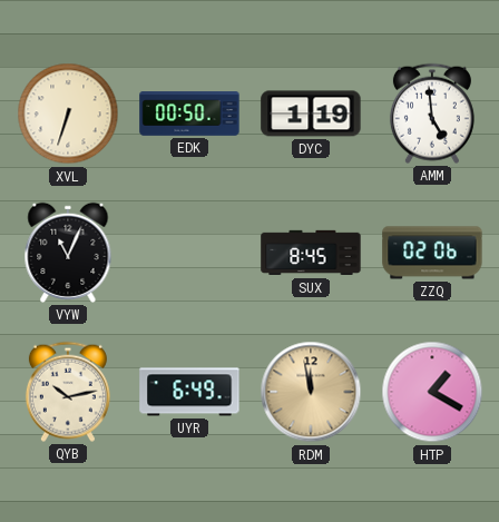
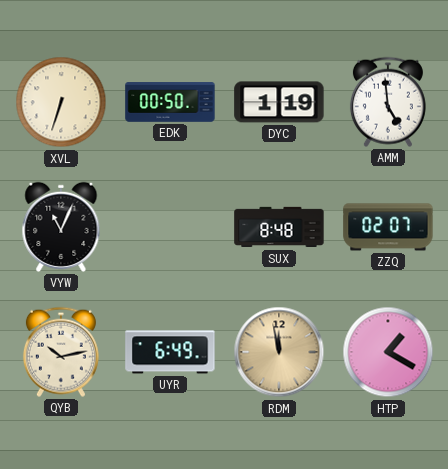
SUX: 8:45 -> 8:48 (279, 227)
ZZQ: 02:06 -> 02:07 (388, 227)
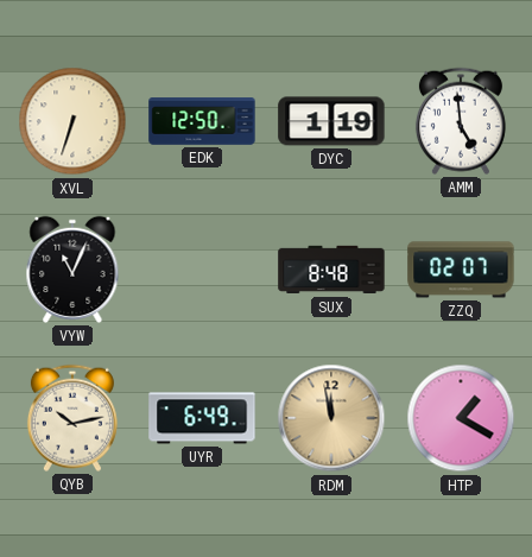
EDK: 00:50 -> 12:50 (202, 121)
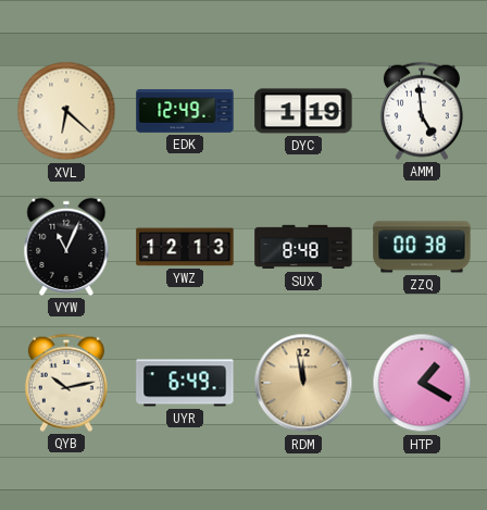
XVL: 6:33 -> 6:22 (66, 111)
EDK: 12:50 -> 12:49 (185, 111)
YWZ: none -> 12:13 (185, 247)
ZZQ: 02:07 -> 00:38 (422, 247)
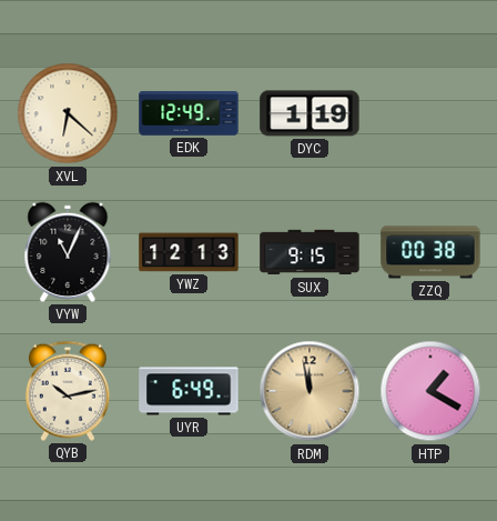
AMM: 4:59 -> none (422, 111)
SUX: 8:48 -> 9:15 (310, 252)
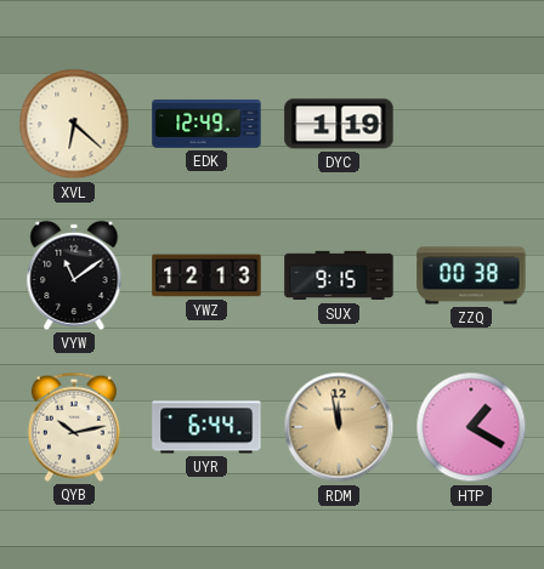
VYW: 11:04 -> 11:09 (74, 275)
UYR: 6:49 -> 6:44 (206, 427)
